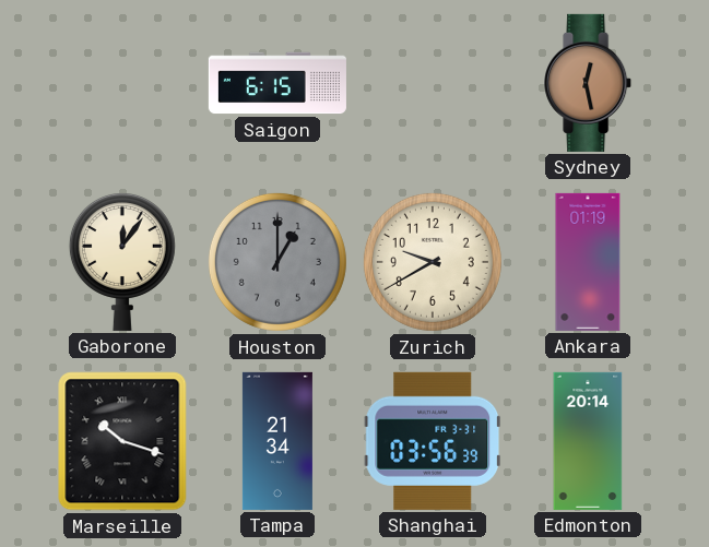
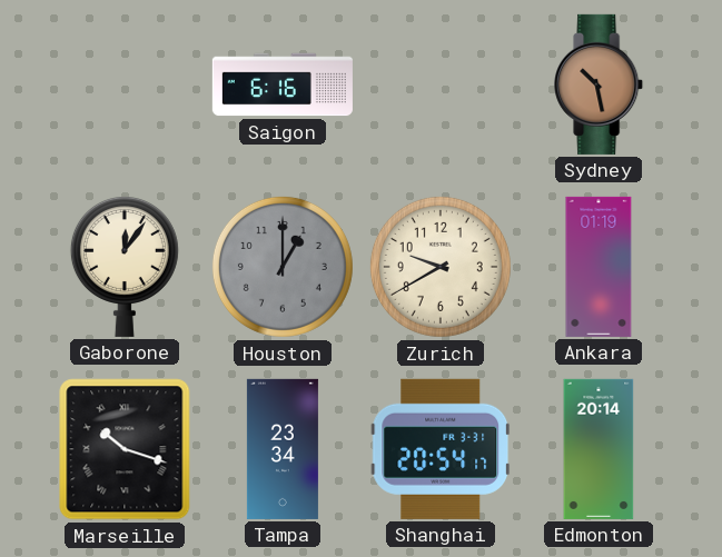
Saigon: 6:15 -> 6:16 (283, 84)
Sydney: 12:28 -> 10:28 (600, 84)
Tampa: 21:34 -> 23:34 (283, 449)
Shanghai: 03:56 -> 20:54 (441, 449)
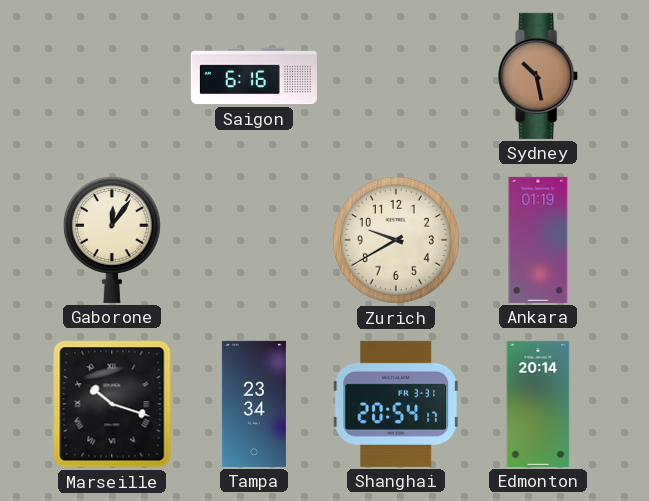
Houston: 1:00 -> none (283, 267)
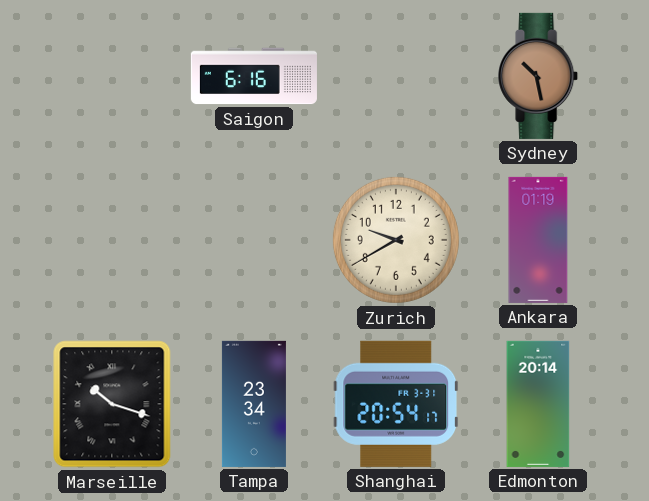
Gaborone: 12:06 -> none (112, 239)
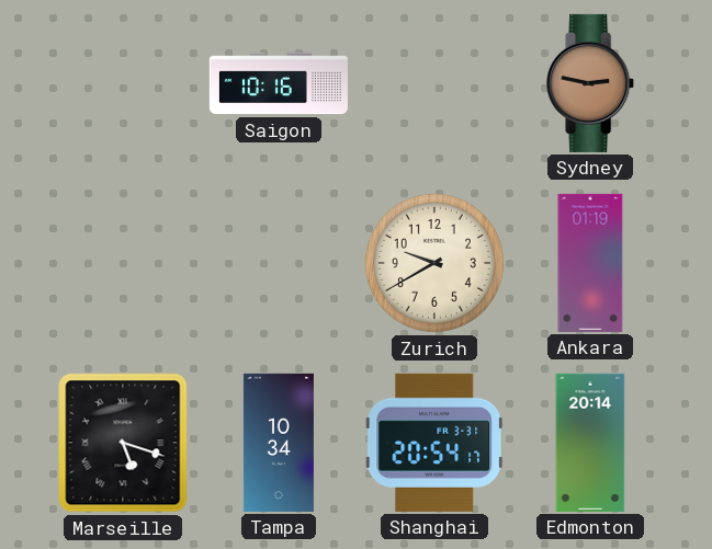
Saigon: 6:16 -> 10:16 (279, 83)
Sydney: 10:28 -> 2:47 (591, 83)
Marseille: 10:18 -> 5:18 (123, 443)
Tampa: 23:34 -> 10:34 (279, 443)
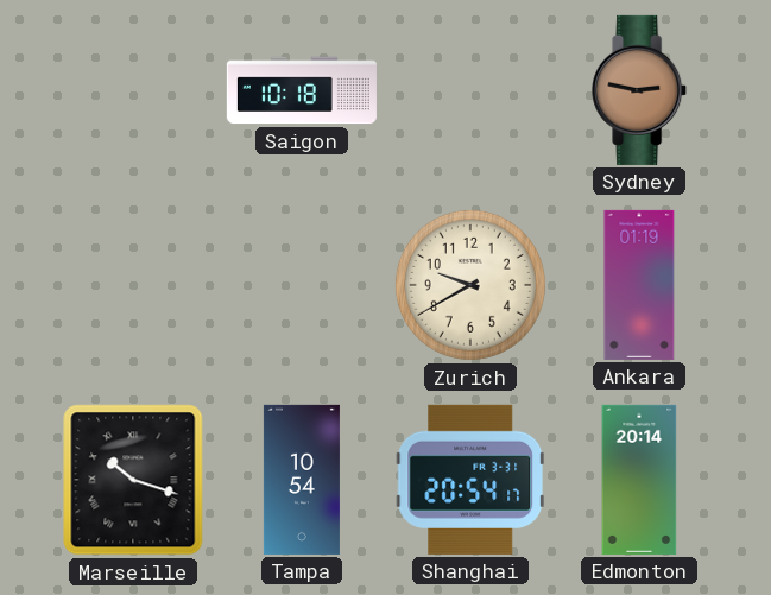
Saigon: 10:16 -> 10:18 (302, 90)
Marseille: 5:18 -> 10:18 (133, 480)
Tampa: 10:34 -> 10:54 (302, 480)
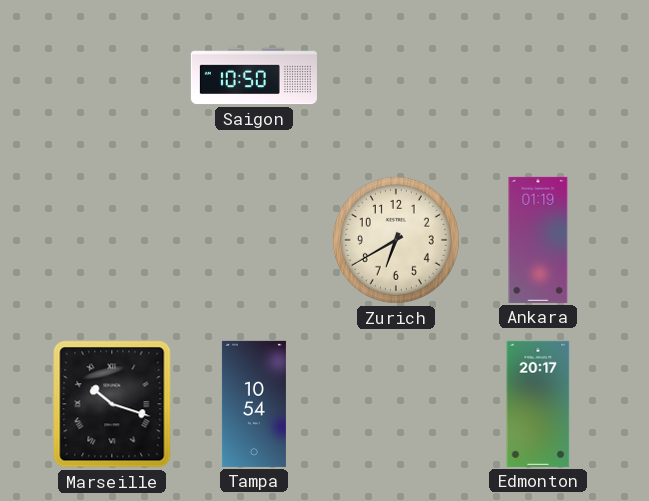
Saigon: 10:18 -> 10:50 (254, 76)
Sydney: 2:47 -> none (640, 90)
Zurich: 9:40 -> 6:40 (396, 240)
Shanghai: 20:54 -> none (470, 480)
Edmonton: 20:14 -> 20:17 (538, 404)
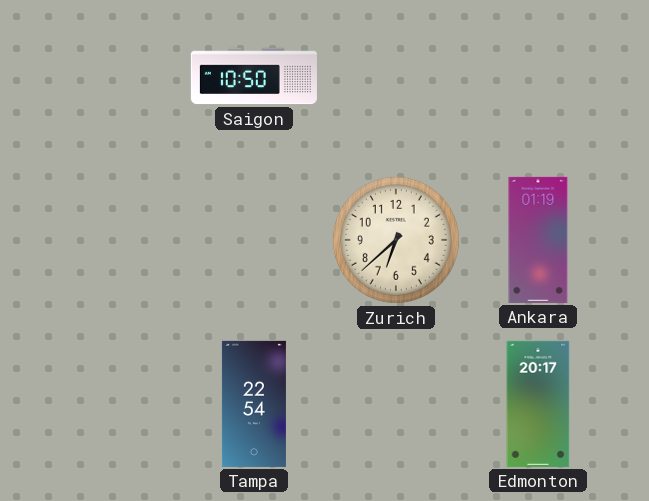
Zurich: 6:40 -> 6:38 (396, 240)
Marseille: 10:18 -> none (112, 404)
Tampa: 10:54 -> 22:54 (254, 404)
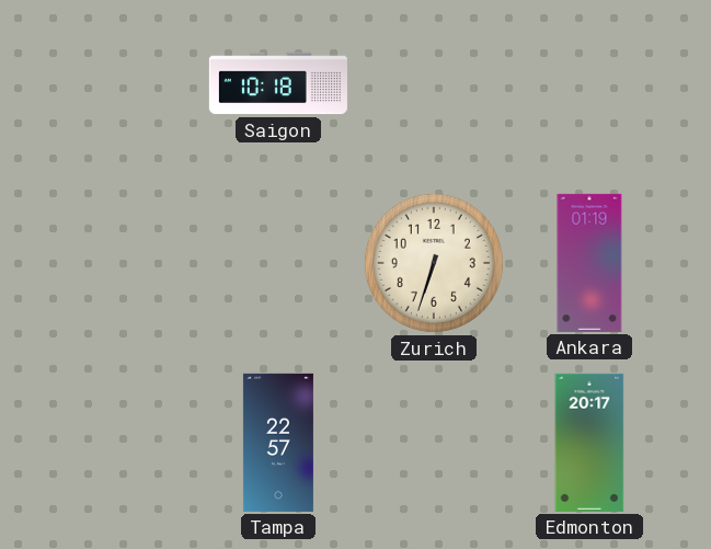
Saigon: 10:50 -> 10:18 (278, 83)
Zurich: 6:38 -> 6:33 (434, 263)
Tampa: 22:54 -> 22:57 (278, 443)
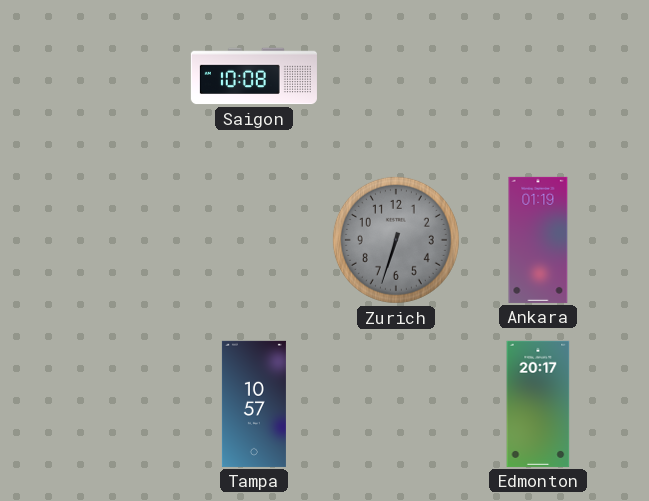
Saigon: 10:18 -> 10:08 (254, 76)
Zurich dial: cream -> grey (396, 240)
Tampa: 22:57 -> 10:57 (254, 404)
